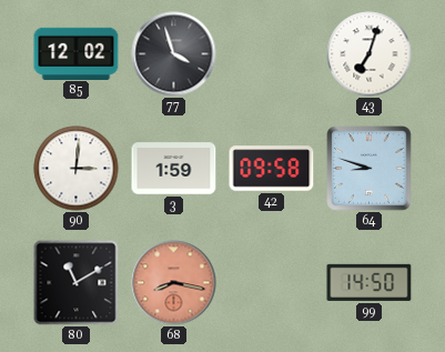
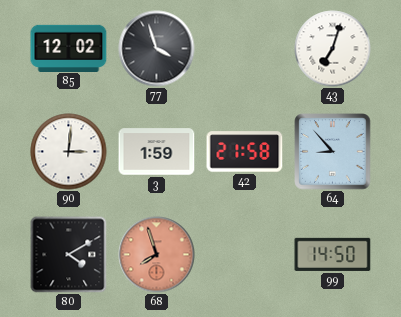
42: 09:58 -> 21:58 (245, 152)
64: 8:48 -> 8:53 (333, 152)
80: 11:10 -> 4:10 (69, 255)
68: 8:17 -> 7:57 (157, 255)
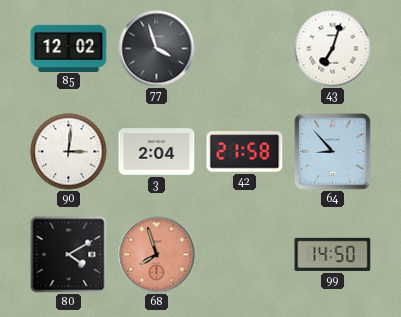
3: 1:59 -> 2:04 (157, 152)
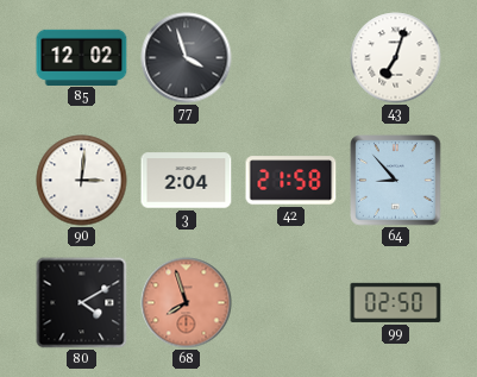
99: 14:50 -> 02:50 (396, 302)
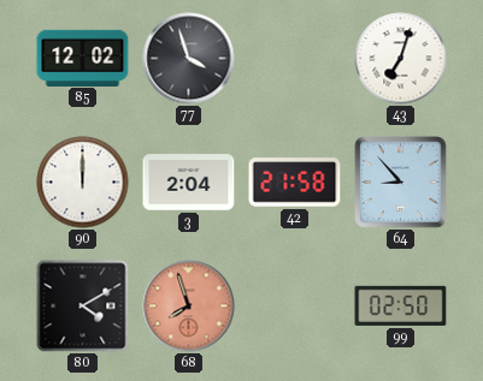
90: 3:01 -> 12:00 (83, 183)
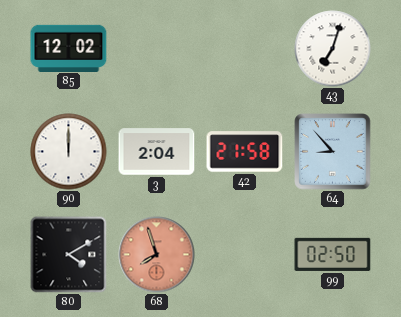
77: 3:57 -> none (189, 59)
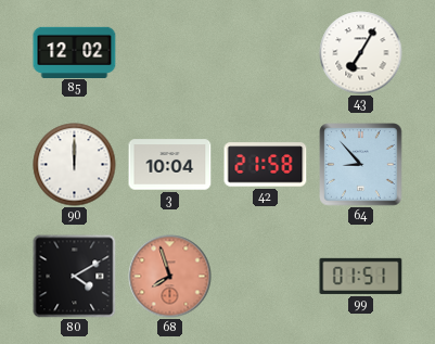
43: 7:03 -> 7:05 (361, 53)
3: 2:04 -> 10:04 (170, 165)
99: 02:50 -> 01:51 (361, 276)
